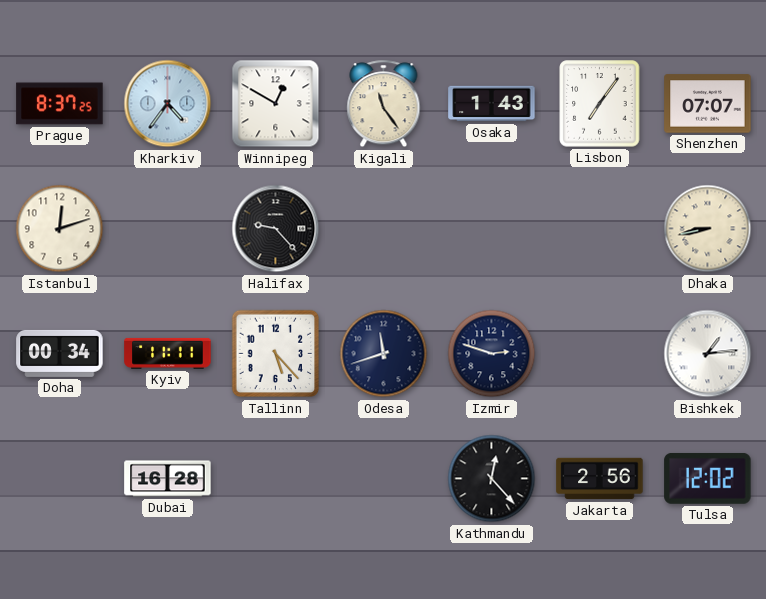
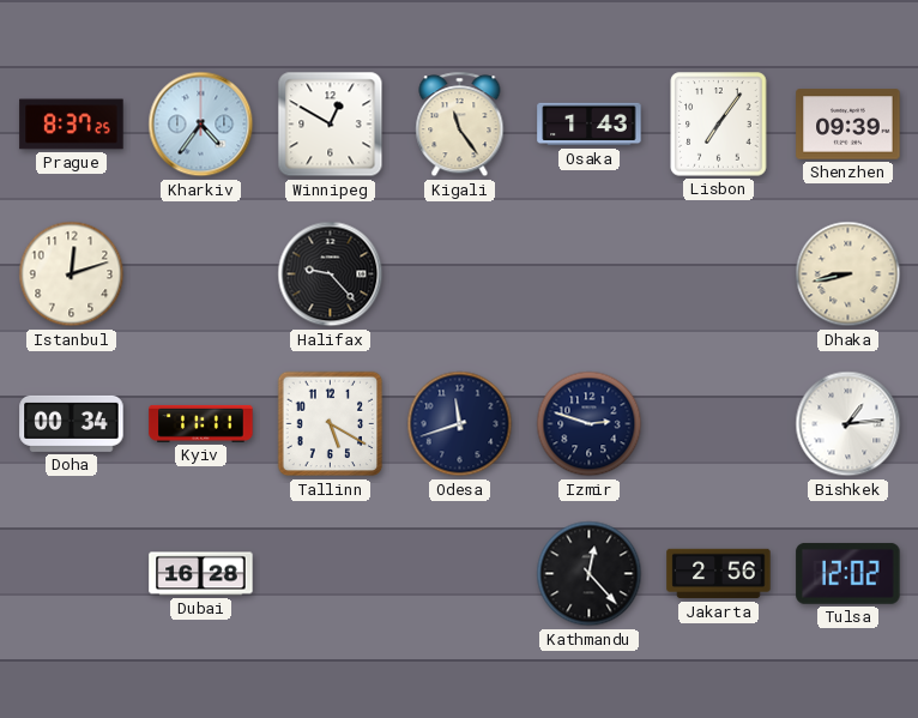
Shenzhen: 07:07 -> 09:39 (848, 125)
Tallinn: 5:23 -> 5:20 (331, 424)
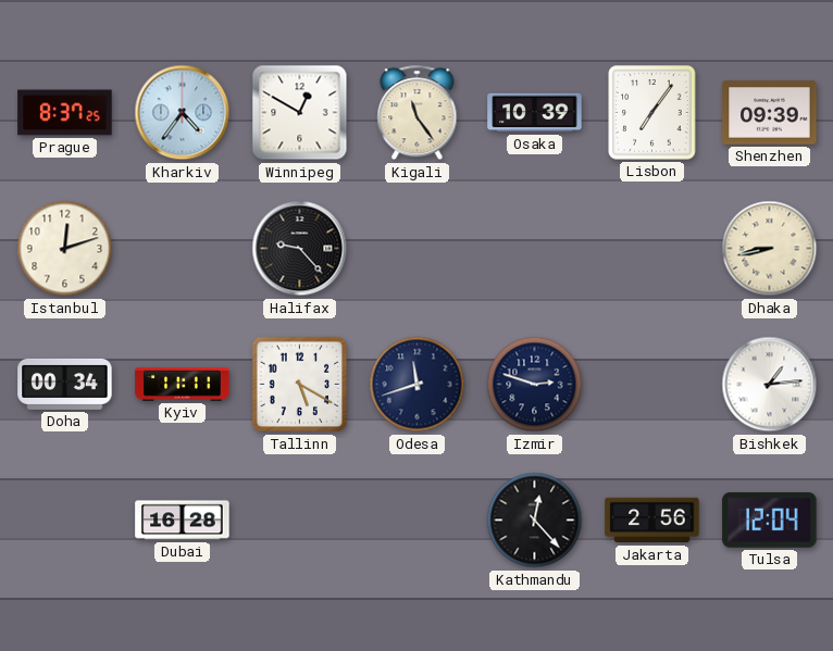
Osaka: 1:43 -> 10:39 (535, 113)
Tulsa: 12:02 -> 12:04 (770, 519)
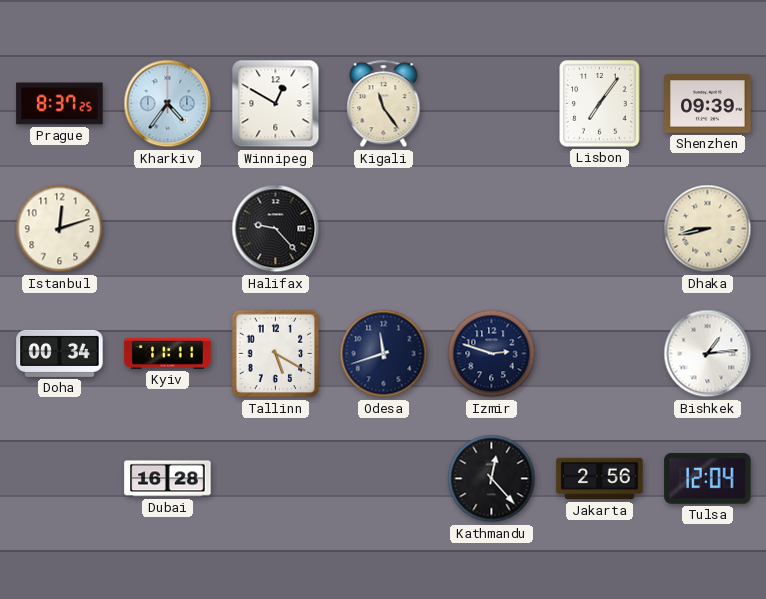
Osaka: 10:39 -> none (535, 113)
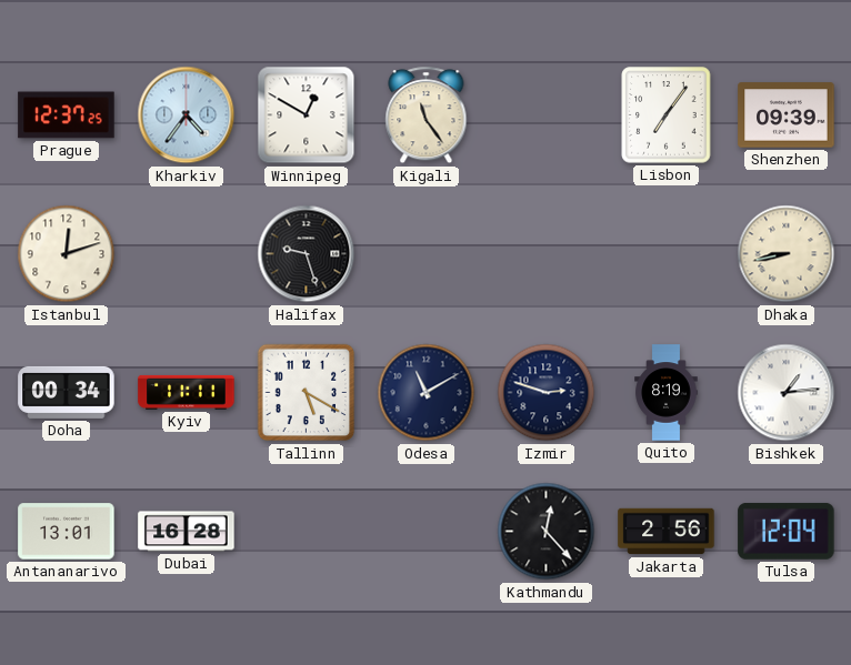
Prague: 8:37 -> 12:37 (67, 115)
Halifax: 9:23 -> 9:27 (307, 254)
Odesa: 11:42 -> 11:10 (427, 393)
Quito: none -> 8:19 (667, 393)
Antananarivo: none -> 13:01 (67, 532)
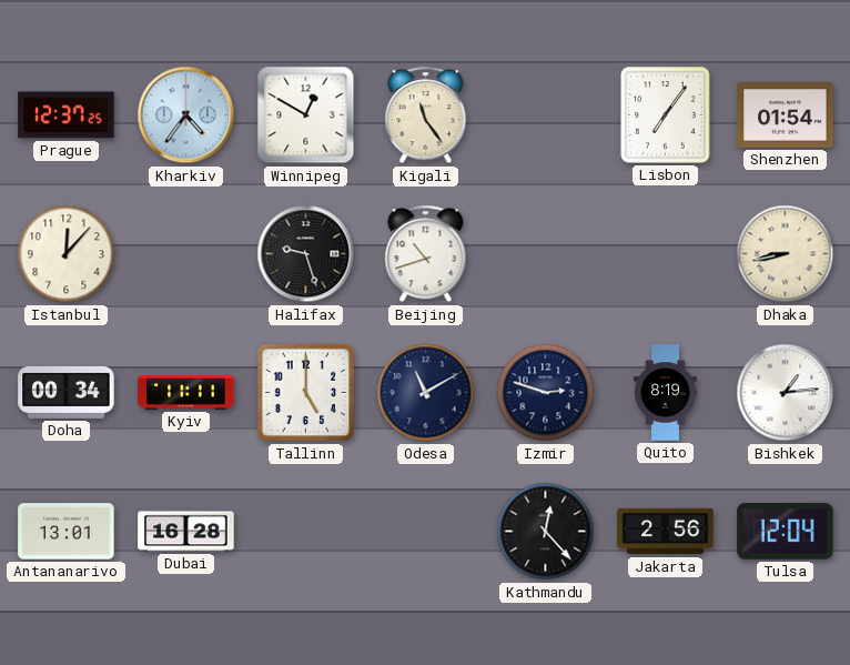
Shenzhen: 09:39 -> 01:54 (786, 115)
Istanbul: 12:12 -> 12:07 (67, 254)
Beijing: none -> 10:42 (426, 254)
Tallinn: 5:20 -> 5:00 (306, 393)
